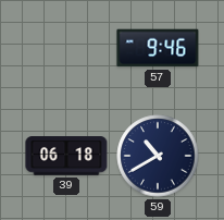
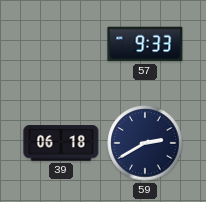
57: 9:46 -> 9:33 (145, 44)
59: 10:40 -> 2:40 (145, 143)
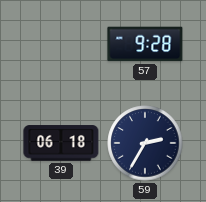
57: 9:33 -> 9:28 (145, 44)
59: 2:40 -> 2:35 (145, 143)
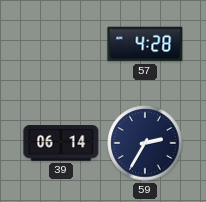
57: 9:28 -> 4:28 (145, 44)
39: 06:18 -> 06:14 (61, 143)
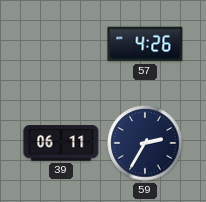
57: 4:28 -> 4:26 (145, 44)
39: 06:14 -> 06:11 (61, 143)
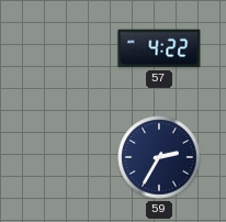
57: 4:26 -> 4:22 (159, 48)
39: 06:11 -> none (61, 143)
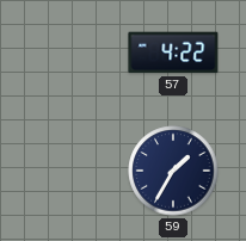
59: 2:35 -> 1:35 (173, 171)
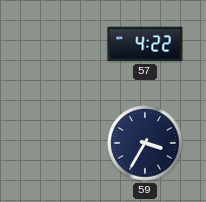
59: 1:35 -> 3:35 (145, 143)
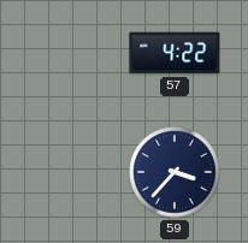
59: 3:35 -> 3:37 (175, 172)
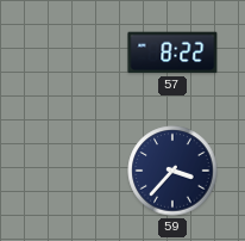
57: 4:22 -> 8:22 (172, 52)
